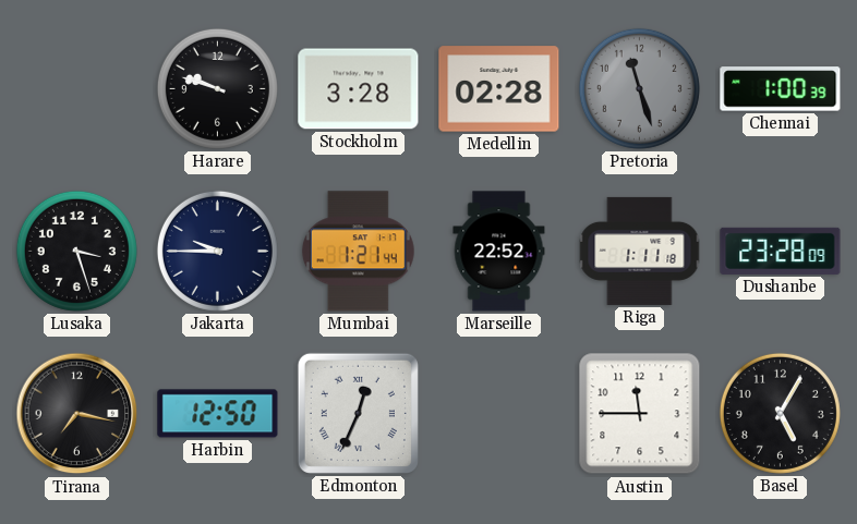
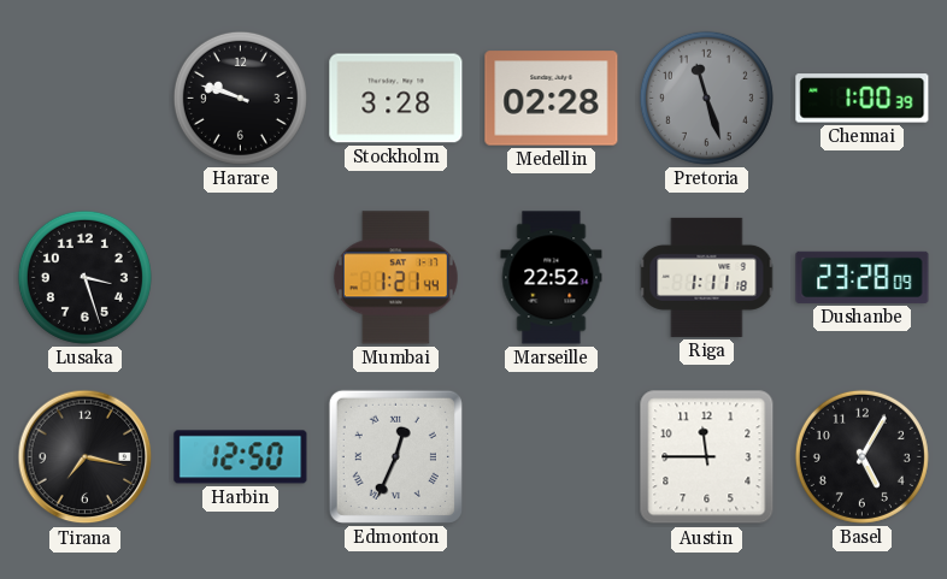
Jakarta: 9:45 -> none (217, 251)
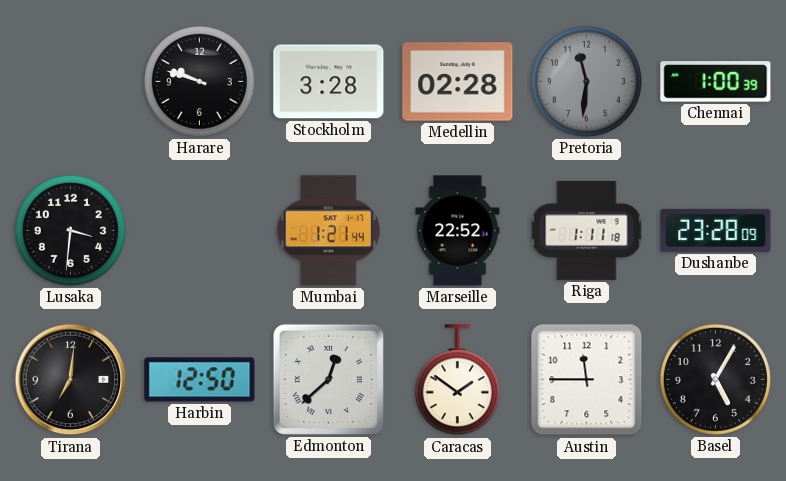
Pretoria: 11:27 -> 11:31 (586, 81)
Lusaka: 3:27 -> 3:31 (70, 230)
Tirana: 7:17 -> 7:01 (71, 380)
Edmonton: 12:34 -> 12:38 (328, 379)
Caracas: none -> 1:51 (457, 380)
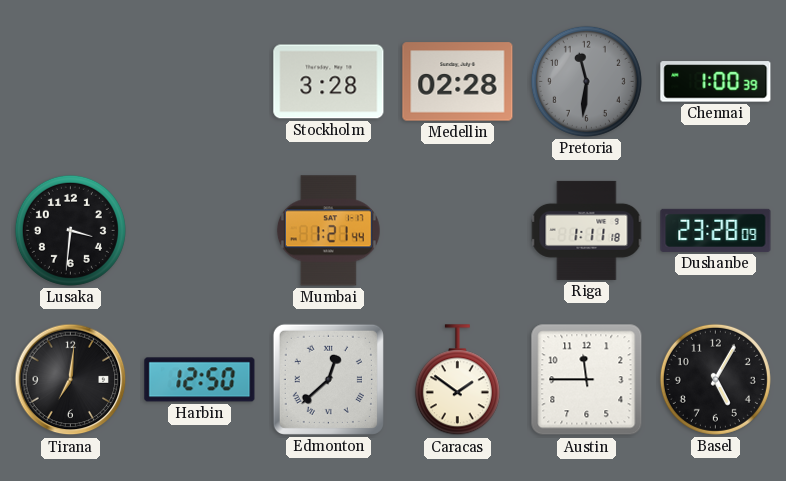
Harare: 9:48 -> none (199, 81)
Marseille: 22:52 -> none (458, 231)
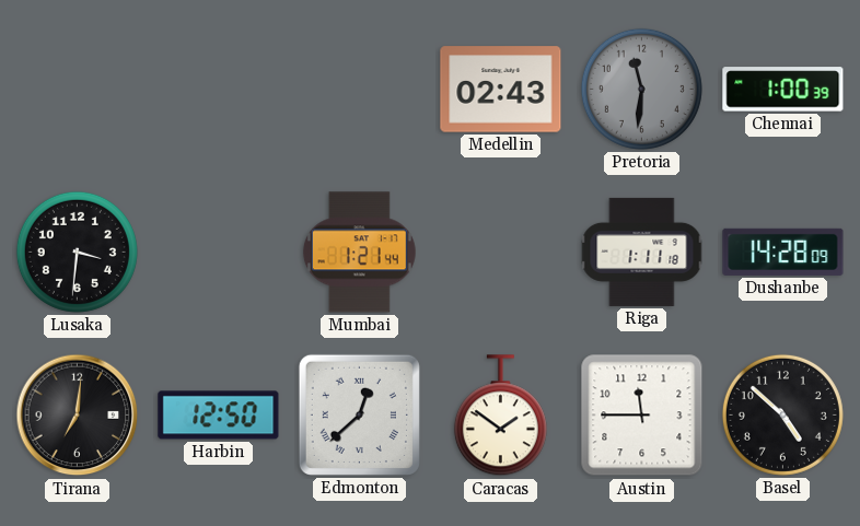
Stockholm: 3:28 -> none (329, 82)
Medellin: 02:28 -> 02:43 (501, 90)
Dushanbe: 23:28 -> 14:28 (783, 252)
Basel: 5:05 -> 4:52 (782, 414)
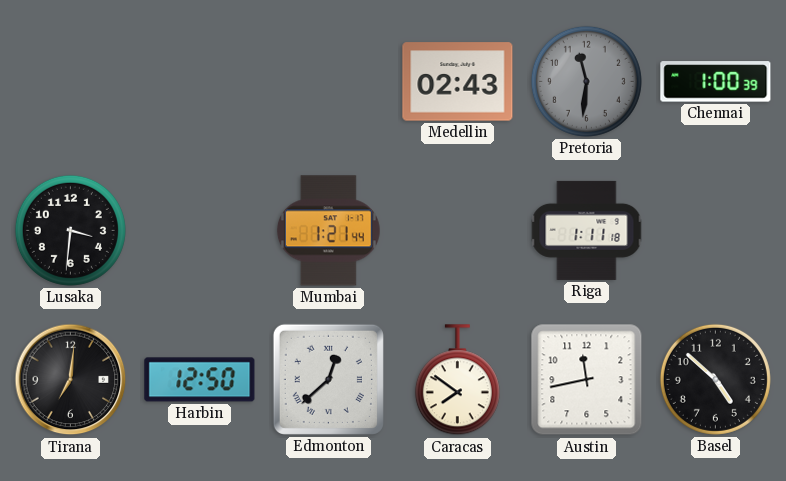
Dushanbe: 14:28 -> none (783, 252)
Caracas: 1:51 -> 7:51 (457, 380)
Austin: 11:45 -> 11:43 (587, 380)
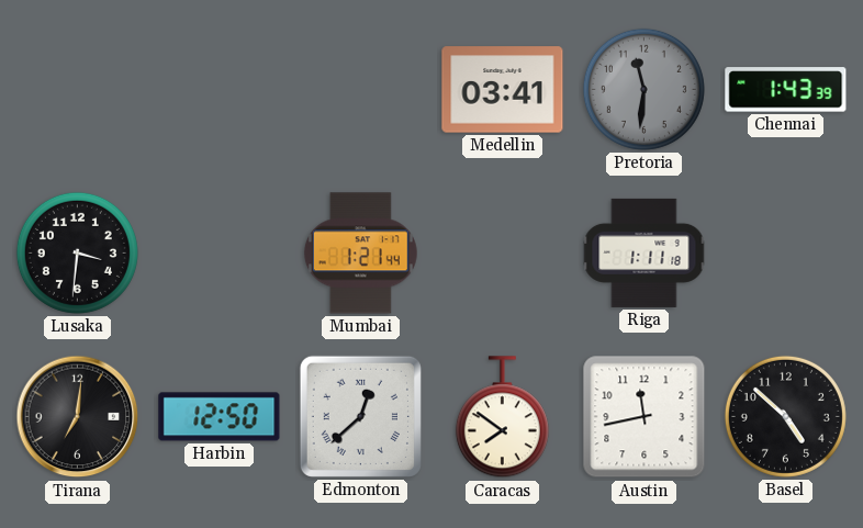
Medellin: 02:43 -> 03:41 (503, 90)
Chennai: 1:00 -> 1:43 (786, 90)
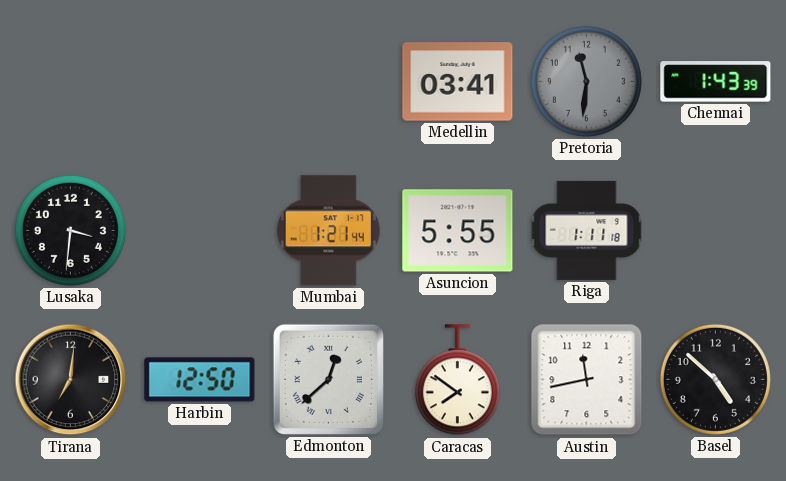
Asuncion: none -> 5:55 (458, 231)
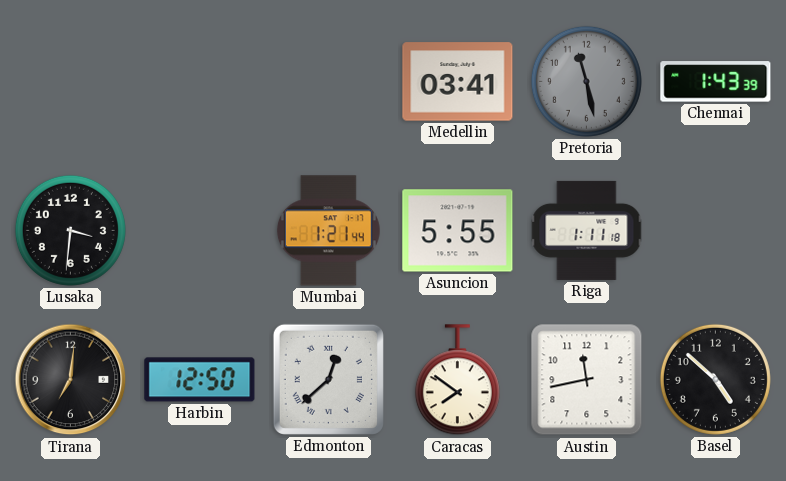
Pretoria: 11:31 -> 11:28 (586, 81)
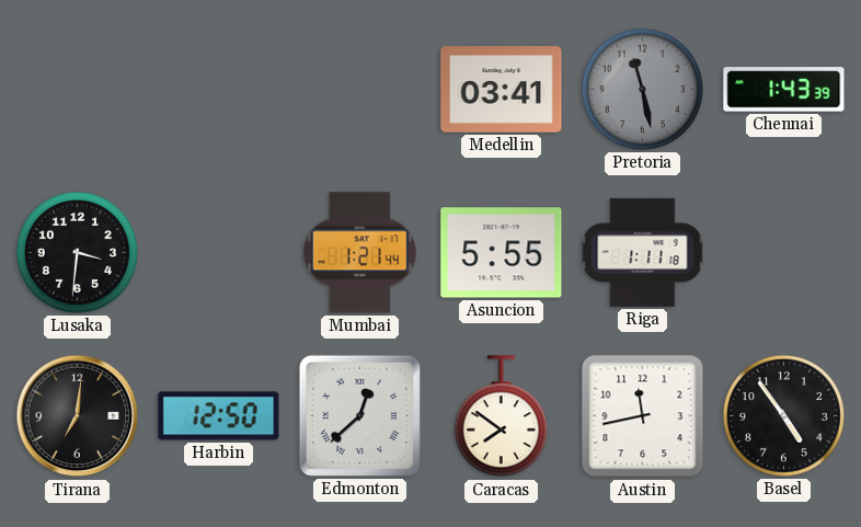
Basel: 4:52 -> 4:54 (783, 415)
